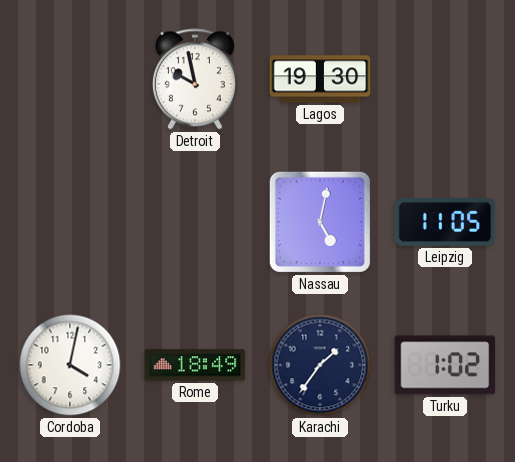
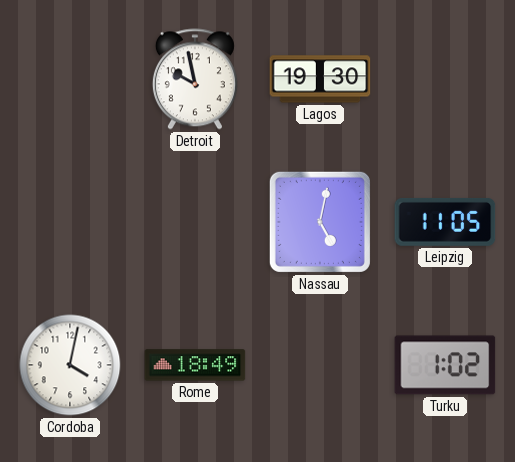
Karachi: 1:36 -> none (320, 365)
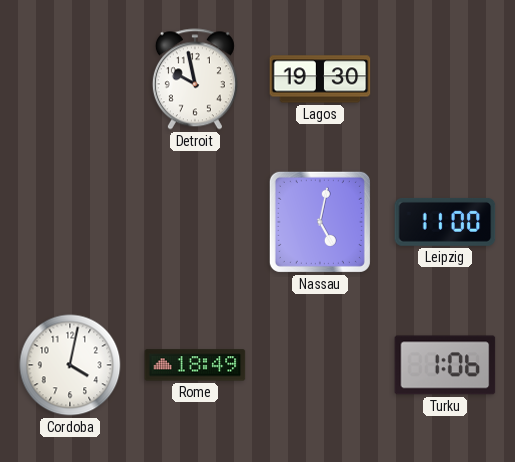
Leipzig: 11:05 -> 11:00 (445, 222)
Turku: 1:02 -> 1:06 (445, 365)
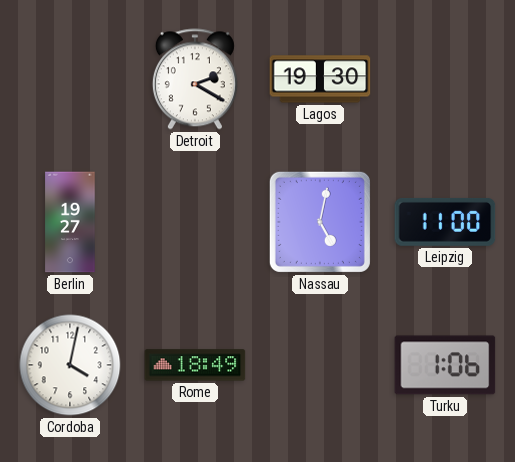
Detroit: 9:58 -> 2:20 (195, 79)
Berlin: none -> 19:27 (70, 222)
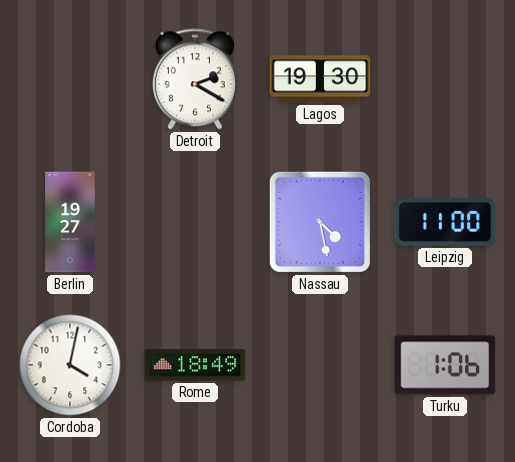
Nassau: 5:02 -> 4:28 (320, 222)
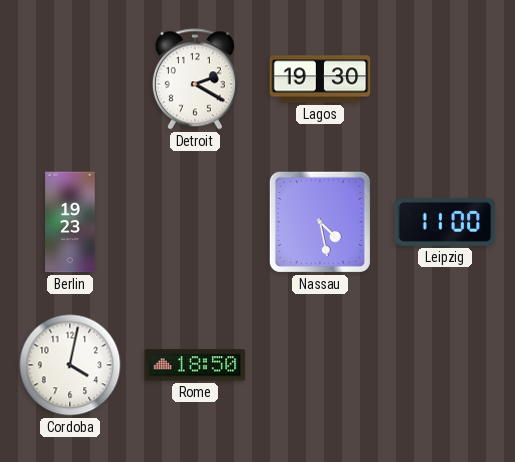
Berlin: 19:27 -> 19:23 (70, 222)
Rome: 18:49 -> 18:50 (195, 365)
Turku: 1:06 -> none (445, 365)
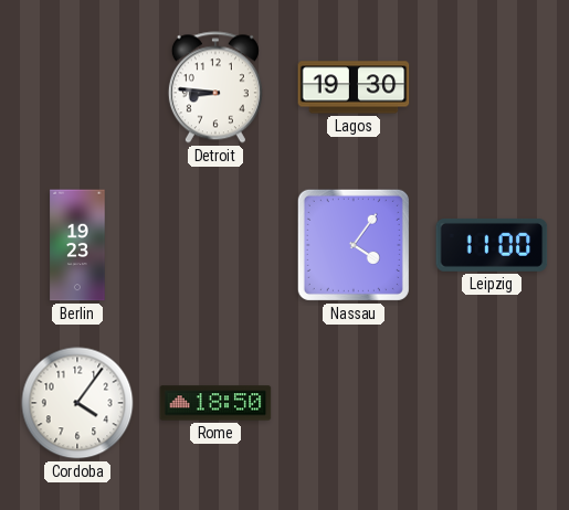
Detroit: 2:20 -> 8:46 (215, 87)
Nassau: 4:28 -> 4:06 (354, 245)
Cordoba: 4:02 -> 4:06 (77, 403)
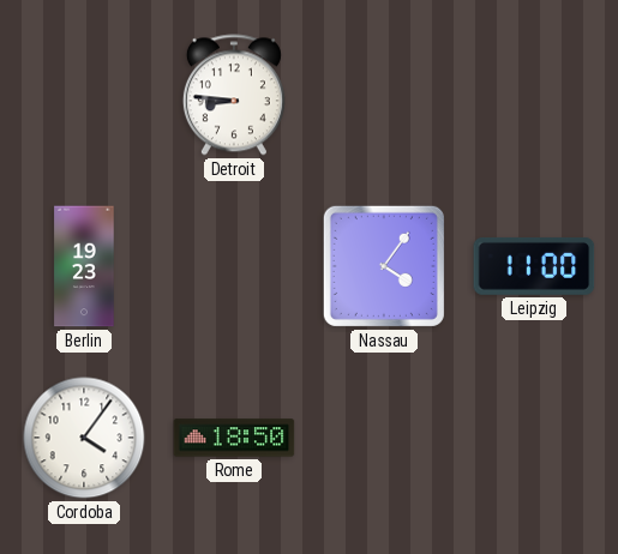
Lagos: 19:30 -> none (354, 87)
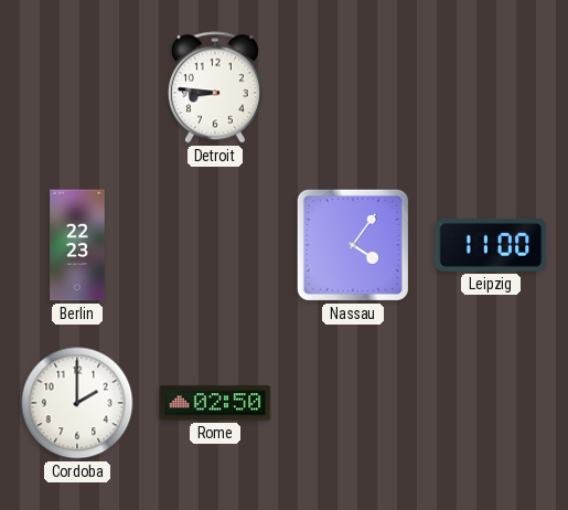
Berlin: 19:23 -> 22:23 (77, 245)
Cordoba: 4:06 -> 2:00 (77, 403)
Rome: 18:50 -> 02:50 (215, 403)
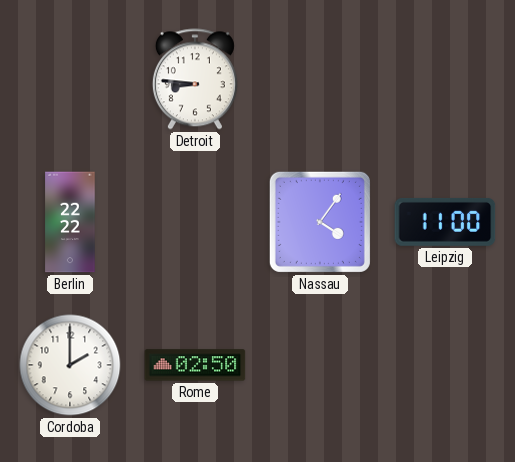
Berlin: 22:23 -> 22:22 (70, 222)
